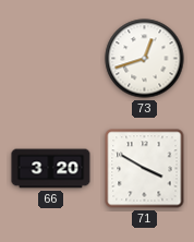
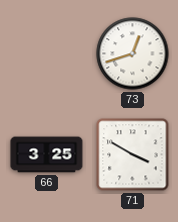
66: 3:20 -> 3:25 (47, 155)
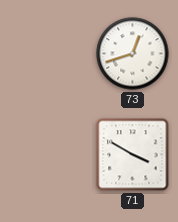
66: 3:25 -> none (47, 155)
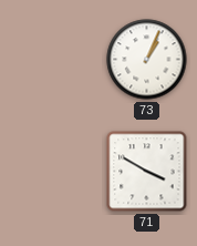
73: 12:42 -> 1:04 (147, 60)
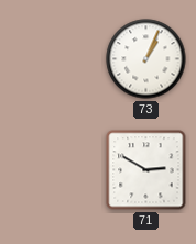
71: 3:50 -> 2:50 (146, 170)
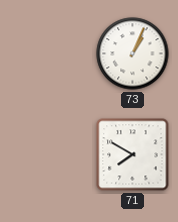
71: 2:50 -> 7:50 (133, 155)
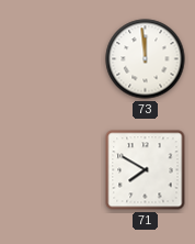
73: 1:04 -> 11:59 (146, 59)
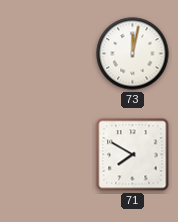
73: 11:59 -> 12:02 (133, 54)
